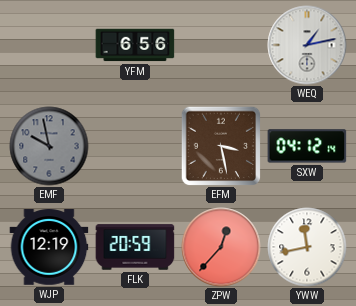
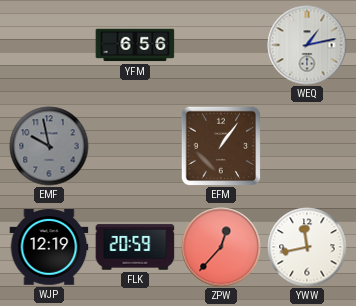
EFM: 3:28 -> 1:06 (221, 146)
SXW: 04:12 -> none (307, 146)
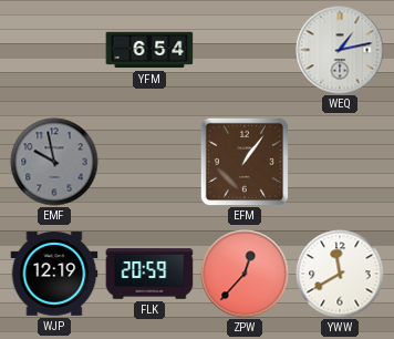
YFM: 6:56 -> 6:54 (149, 50)
YWW: 11:43 -> 11:40 (340, 274)
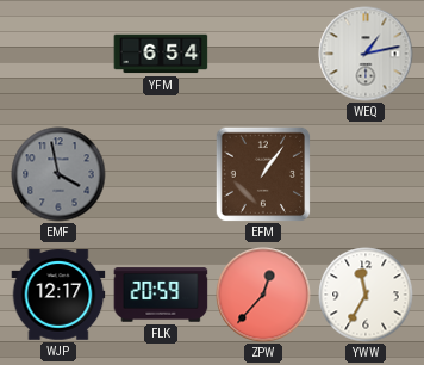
EMF: 9:58 -> 3:58 (58, 174)
WJP: 12:19 -> 12:17 (58, 295)
YWW: 11:40 -> 11:35 (366, 295)
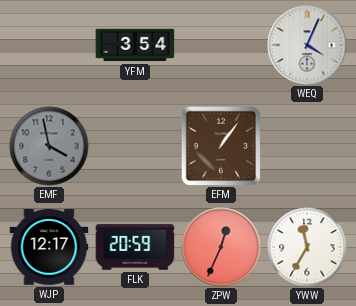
YFM: 6:54 -> 3:54 (135, 45)
WEQ: 1:13 -> 4:04 (307, 45)
ZPW: 12:37 -> 12:34 (221, 247)
